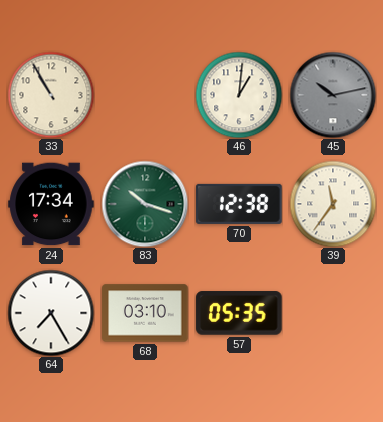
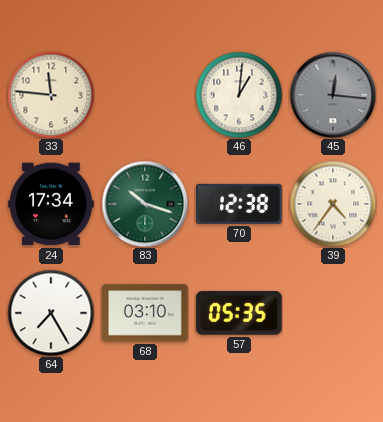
33: 10:55 -> 11:46 (51, 95)
45: 10:13 -> 12:16 (333, 95)
39: 11:36 -> 4:36 (333, 204)
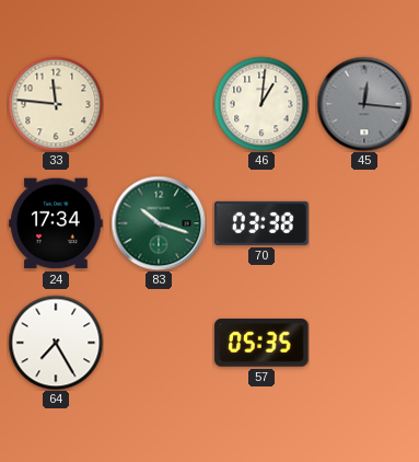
70: 12:38 -> 03:38 (261, 223)
39: 4:36 -> none (333, 204)
68: 03:10 -> none (145, 313)
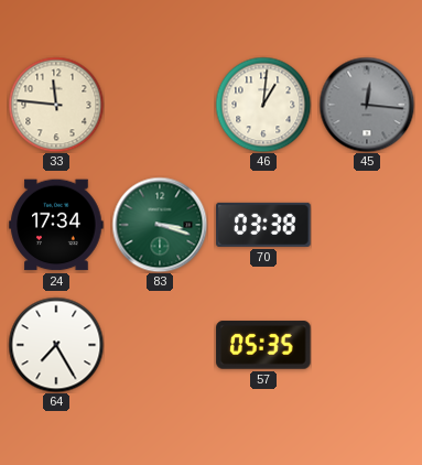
83: 10:18 -> 3:18 (160, 225)
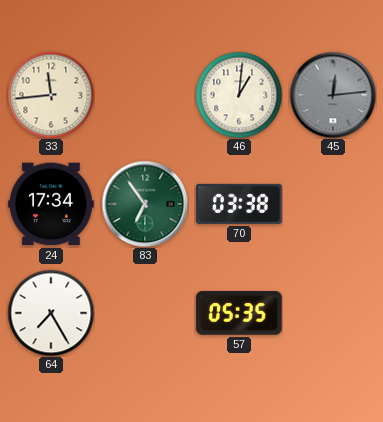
33: 11:46 -> 11:44 (51, 95)
45: 12:16 -> 12:14 (333, 95)
83: 3:18 -> 6:54 (145, 204)
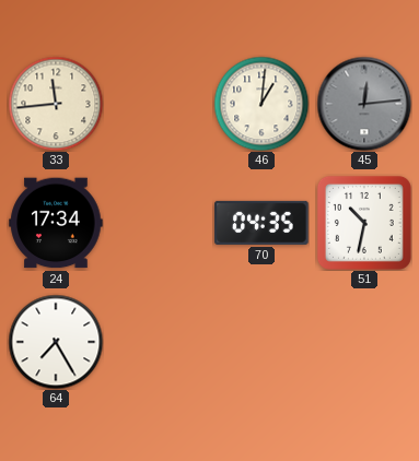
83: 6:54 -> none (145, 204)
70: 03:38 -> 04:35 (261, 223)
51: none -> 10:32 (364, 223)
57: 05:35 -> none (239, 313)
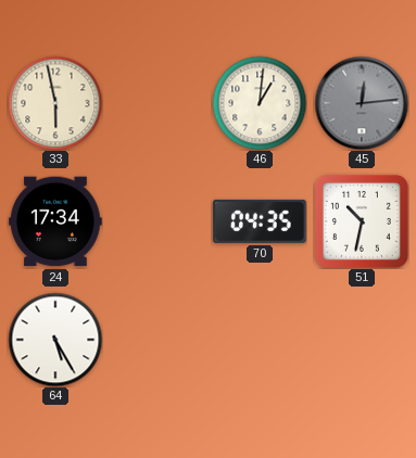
33: 11:44 -> 5:58 (55, 103)
64: 7:25 -> 5:25 (55, 340)
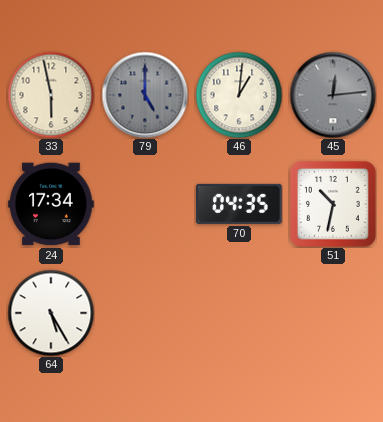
79: none -> 5:00 (145, 95)
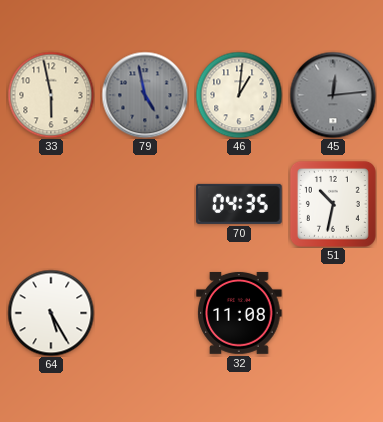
79: 5:00 -> 4:58 (145, 95)
24: 17:34 -> none (51, 204)
32: none -> 11:08 (239, 313)
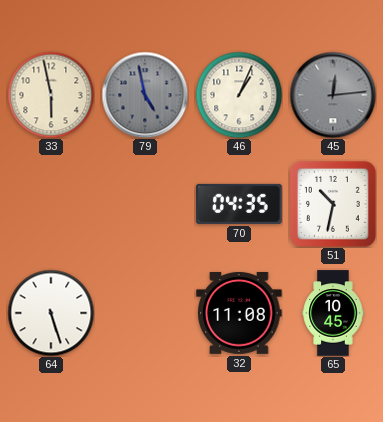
46: 1:01 -> 1:04 (239, 95)
64: 5:25 -> 5:27 (51, 313)
65: none -> 10:45 (333, 313)
